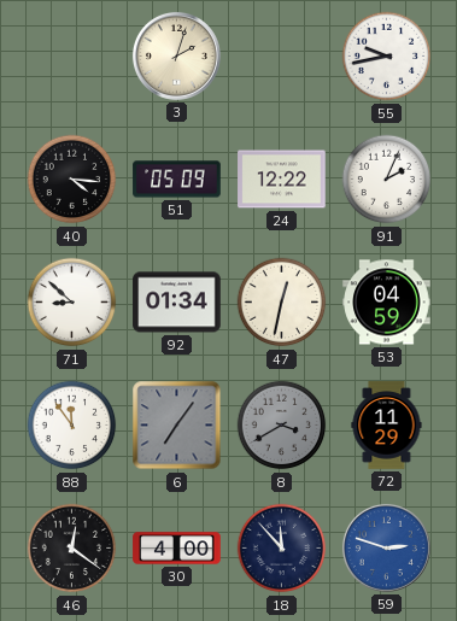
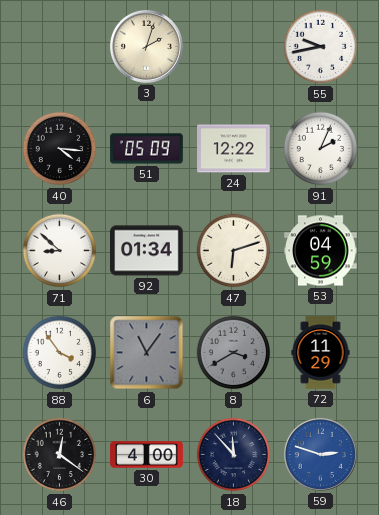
47: 12:32 -> 6:12 (234, 251)
88: 11:54 -> 3:54 (60, 353)
6: 7:06 -> 11:06 (147, 353)
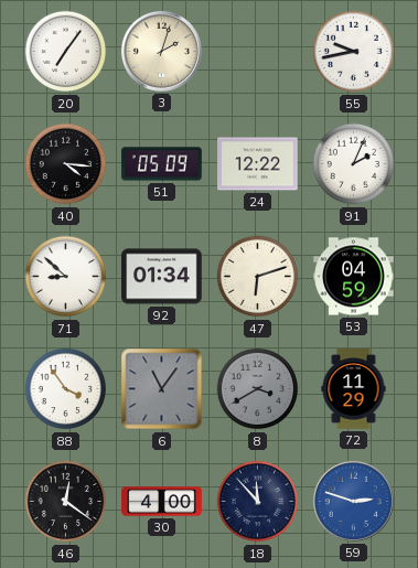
20: none -> 7:06 (66, 52)
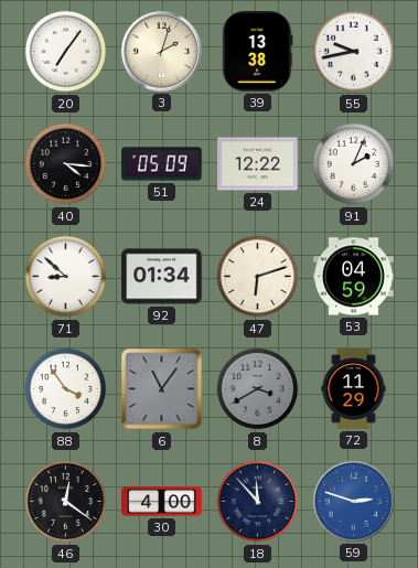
39: none -> 13:38 (257, 52)
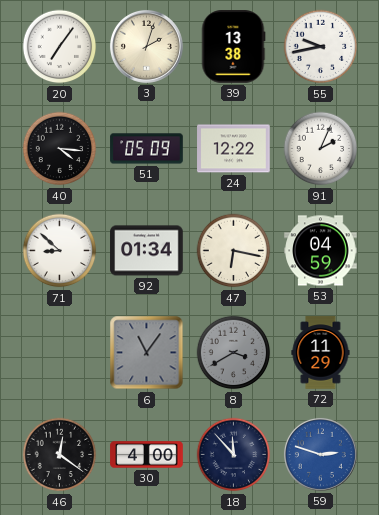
47: 6:12 -> 6:17 (234, 251)
88: 3:54 -> none (66, 389)
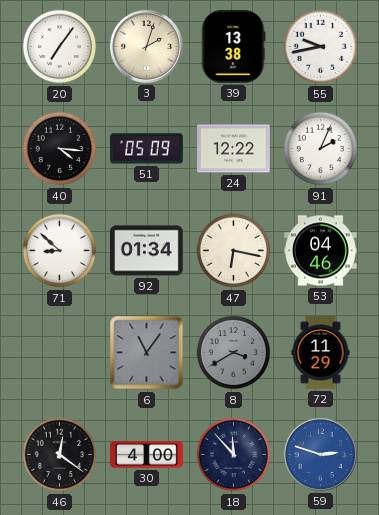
53: 04:59 -> 04:46 (321, 251)
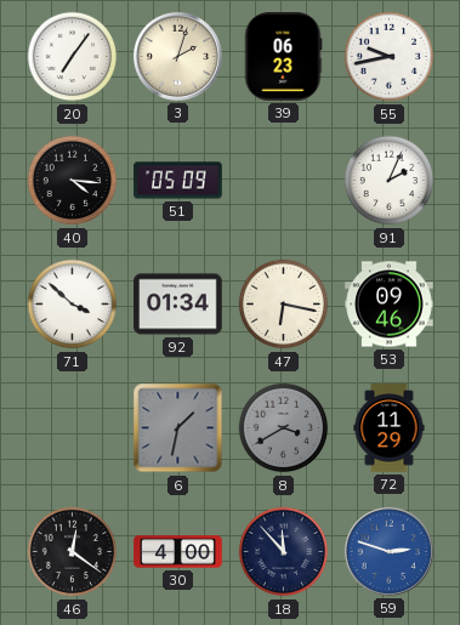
39: 13:38 -> 06:23 (283, 57)
24: 12:22 -> none (234, 149)
71: 8:52 -> 3:52 (73, 305)
53: 04:46 -> 09:46 (390, 305)
6: 11:06 -> 1:32 (178, 428)
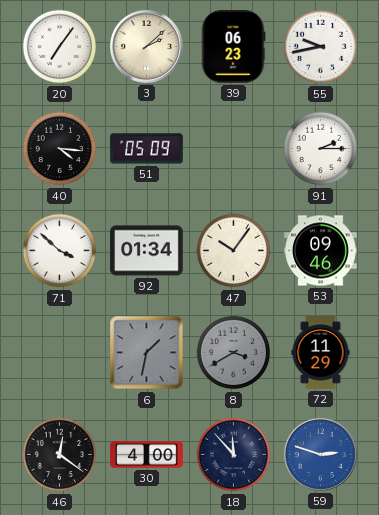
3: 2:03 -> 2:08 (146, 46)
91: 2:04 -> 2:15 (321, 149)
47: 6:17 -> 10:06 (234, 251)
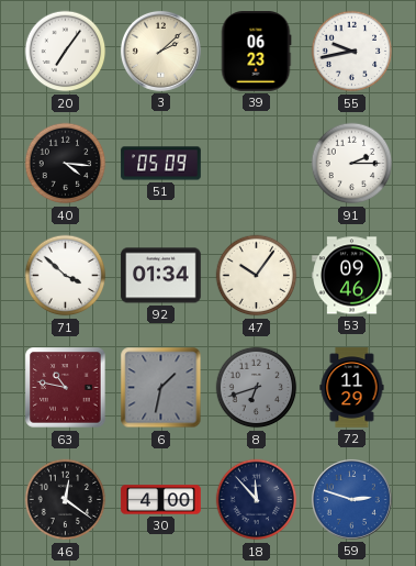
63: none -> 10:47 (66, 388)
8: 3:40 -> 6:42 (257, 388)
